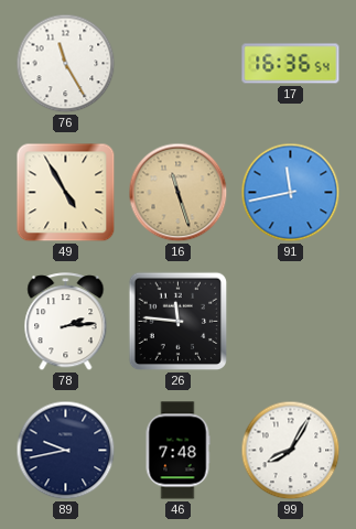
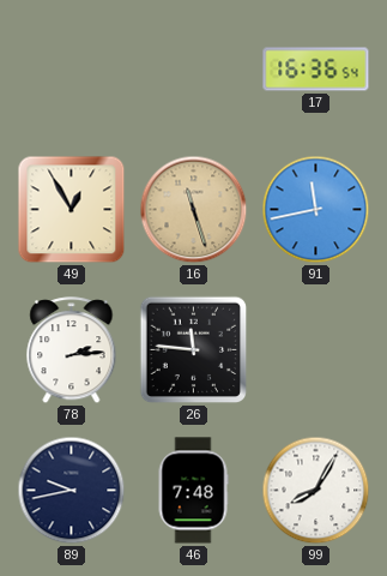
76: 11:25 -> none (66, 64)
49: 4:55 -> 12:55 (72, 210)
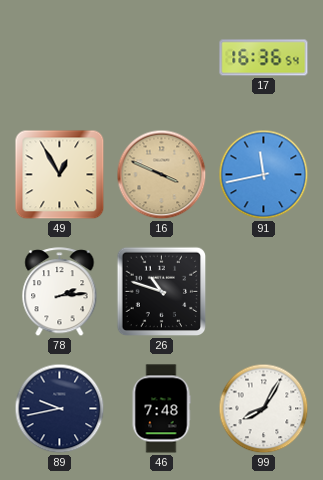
16: 11:27 -> 3:49 (162, 175)
26: 11:46 -> 10:48 (162, 292)
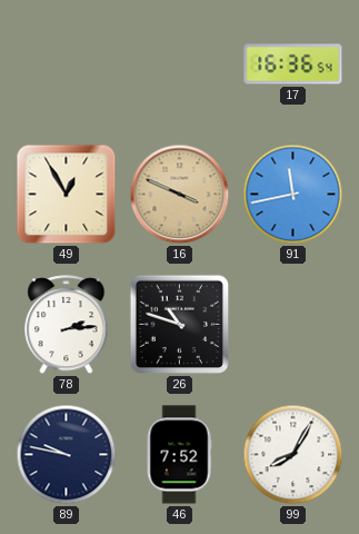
89: 9:43 -> 9:47 (67, 455)
46: 7:48 -> 7:52 (179, 455)
